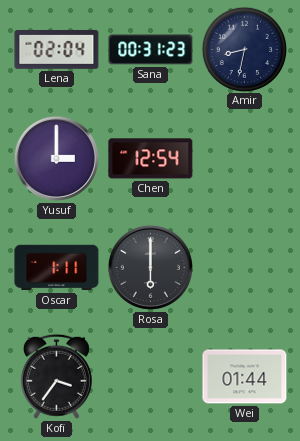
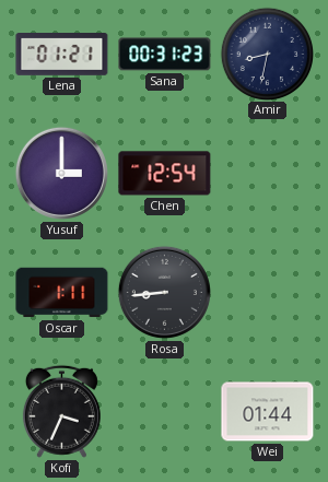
Lena: 02:04 -> 01:21 (62, 55)
Rosa: 6:00 -> 8:44 (164, 292)
Kofi: 3:36 -> 3:34 (61, 411)
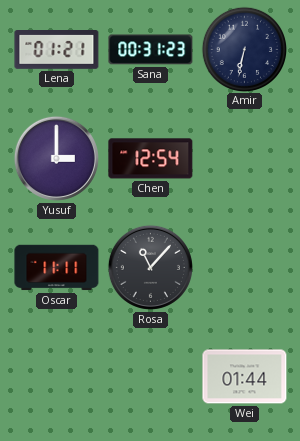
Amir: 8:32 -> 6:32 (244, 49)
Oscar: 1:11 -> 11:11 (57, 268)
Rosa: 8:44 -> 11:07 (150, 267)
Kofi: 3:34 -> none (61, 411)
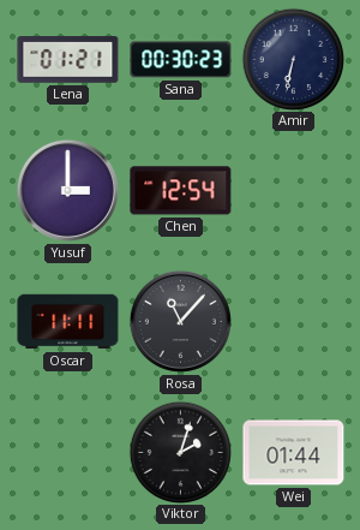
Sana: 00:31 -> 00:30 (181, 60)
Viktor: none -> 2:03 (180, 452)
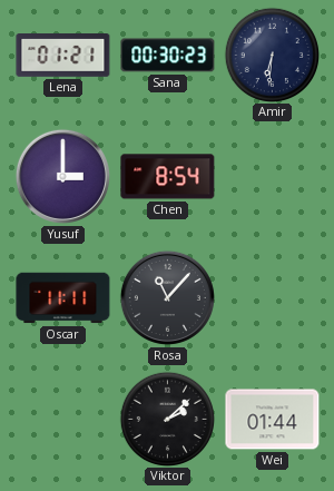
Amir: 6:32 -> 6:31 (272, 55)
Chen: 12:54 -> 8:54 (168, 177)
Viktor: 2:03 -> 2:08 (167, 419)
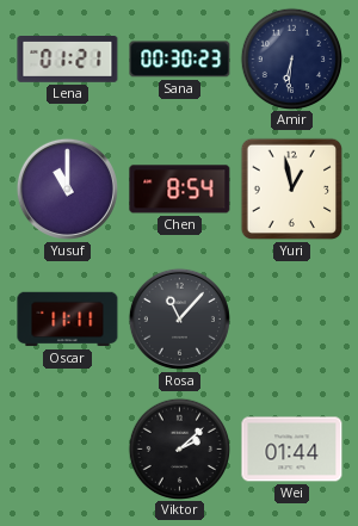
Yusuf: 3:00 -> 11:00 (67, 188)
Yuri: none -> 12:58 (292, 190)
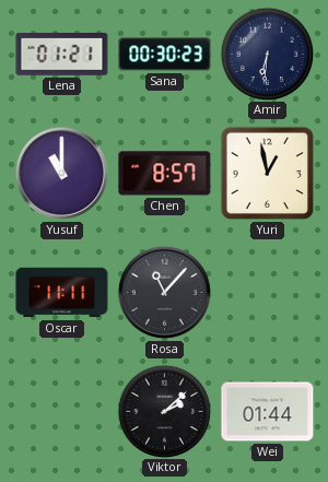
Chen: 8:54 -> 8:57 (165, 174)
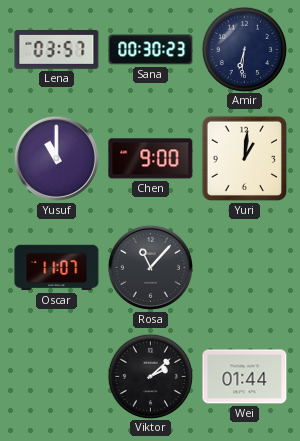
Lena: 01:21 -> 03:57 (57, 50)
Chen: 8:57 -> 9:00 (151, 159)
Yuri: 12:58 -> 1:01 (245, 159)
Oscar: 11:11 -> 11:07 (57, 268)
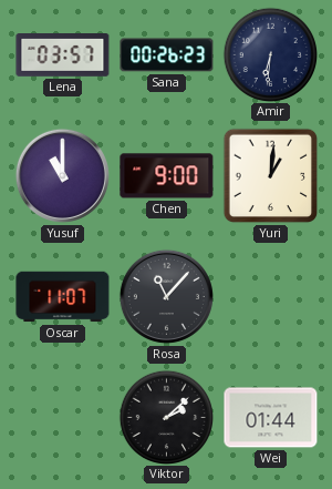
Sana: 00:30 -> 00:26 (167, 55)
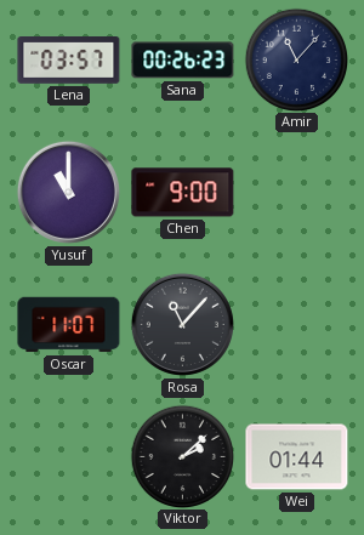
Amir: 6:31 -> 11:07 (296, 59)
Yuri: 1:01 -> none (271, 176)
